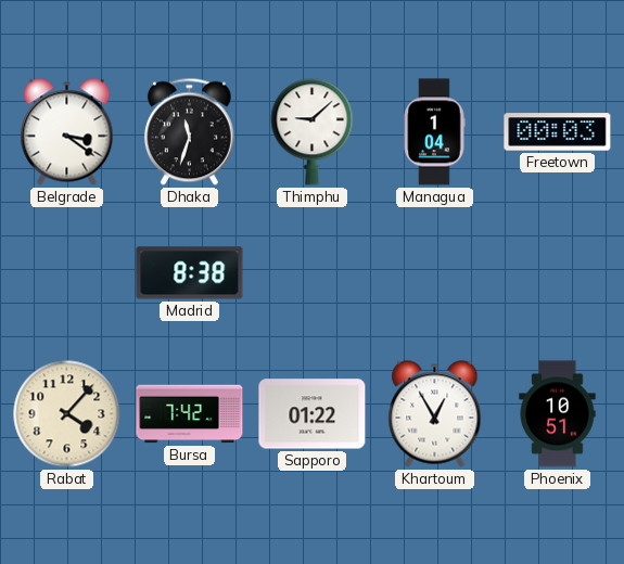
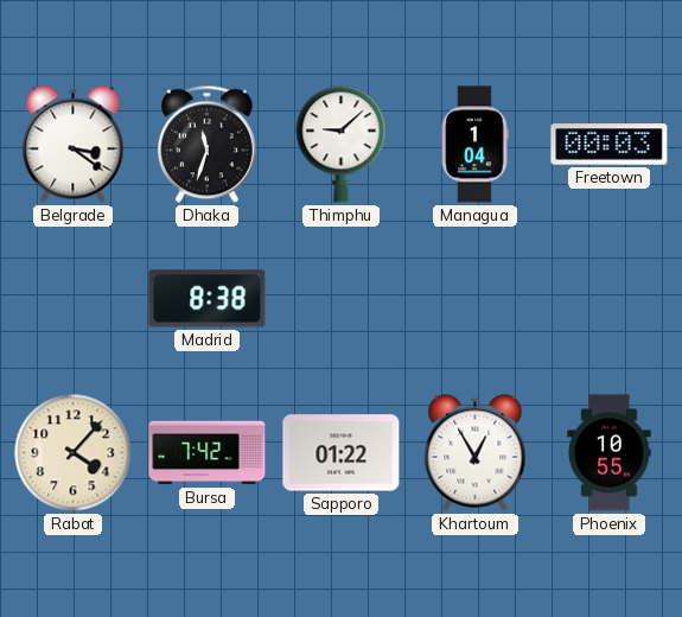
Phoenix: 10:51 -> 10:55 (610, 453)
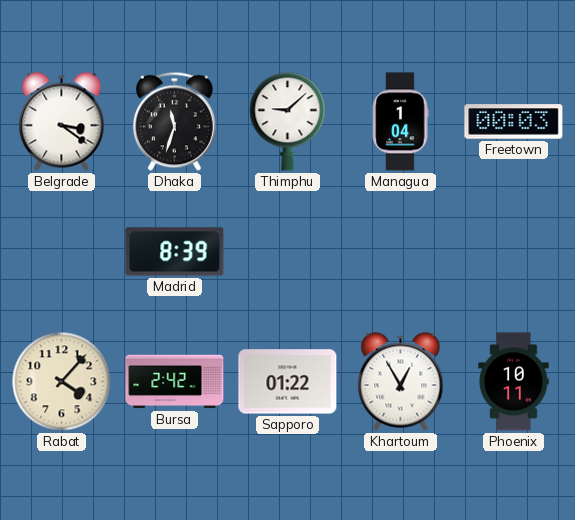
Madrid: 8:38 -> 8:39 (175, 252)
Bursa: 7:42 -> 2:42 (175, 382)
Phoenix: 10:55 -> 10:11 (514, 382)
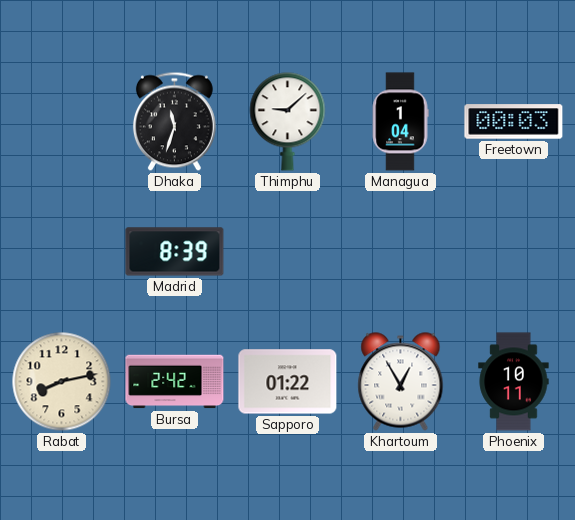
Belgrade: 3:21 -> none (62, 122)
Rabat: 4:07 -> 8:13 (62, 382)
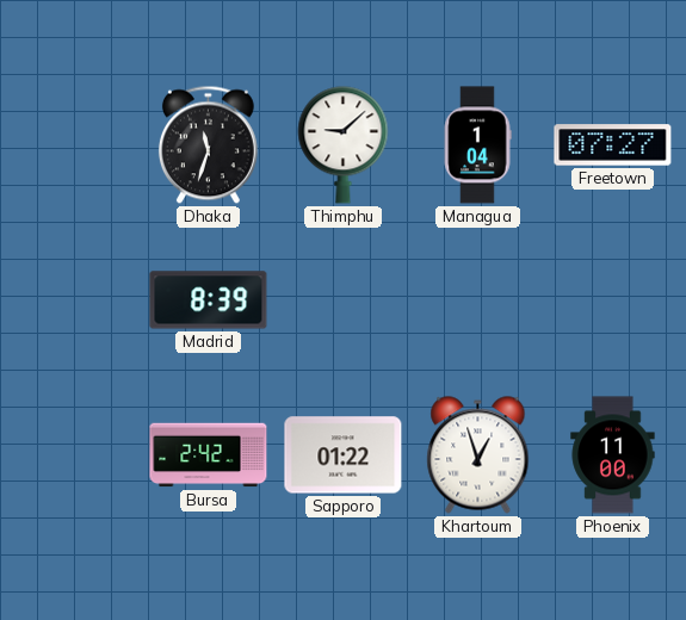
Freetown: 00:03 -> 07:27 (613, 145)
Rabat: 8:13 -> none (62, 382)
Khartoum: 12:55 -> 12:57 (478, 455)
Phoenix: 10:11 -> 11:00 (613, 455)
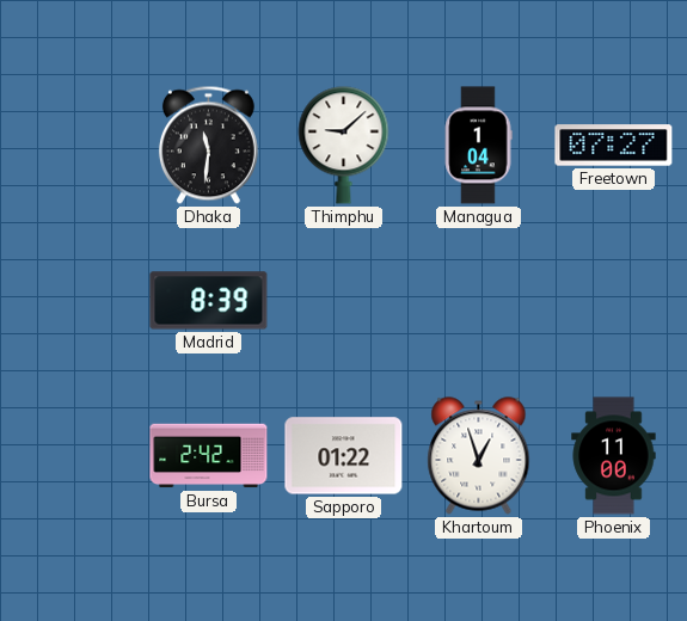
Dhaka: 11:33 -> 11:31 (208, 146)
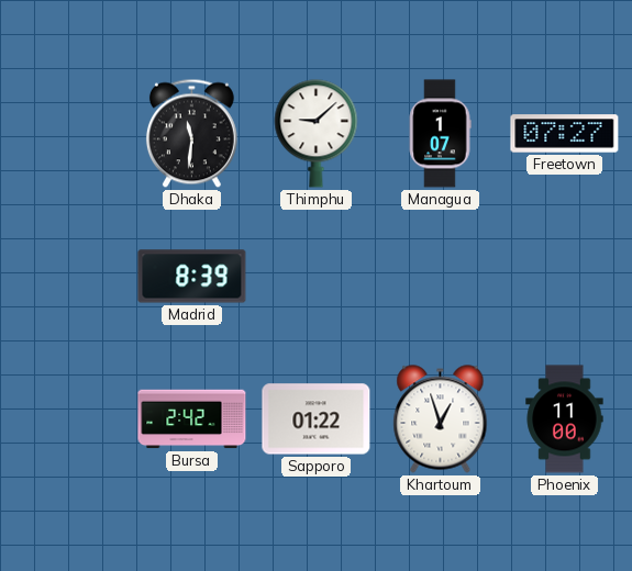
Managua: 1:04 -> 1:07 (440, 134)
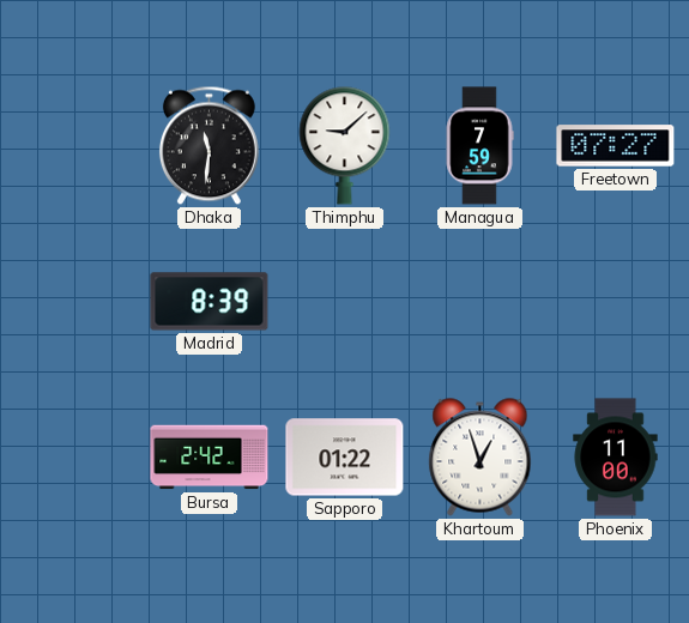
Managua: 1:07 -> 7:59 (479, 146)
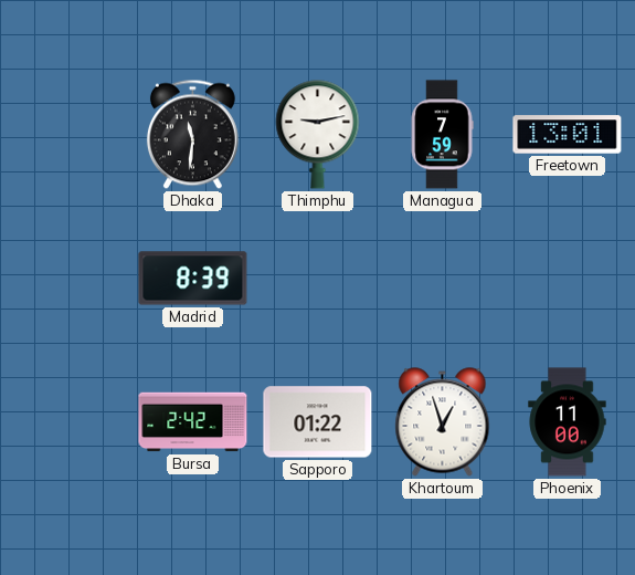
Thimphu: 9:08 -> 9:13 (318, 135)
Freetown: 07:27 -> 13:01 (568, 135)
